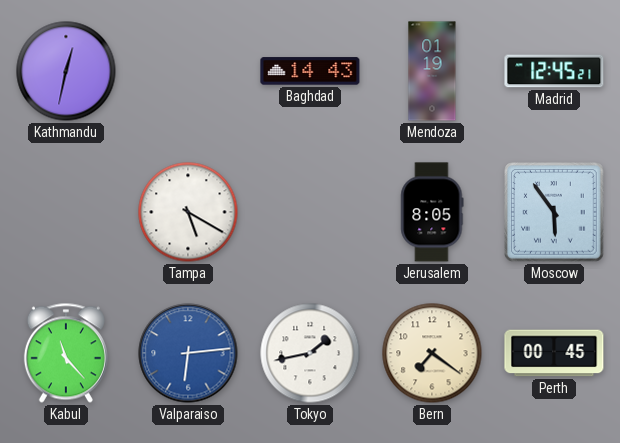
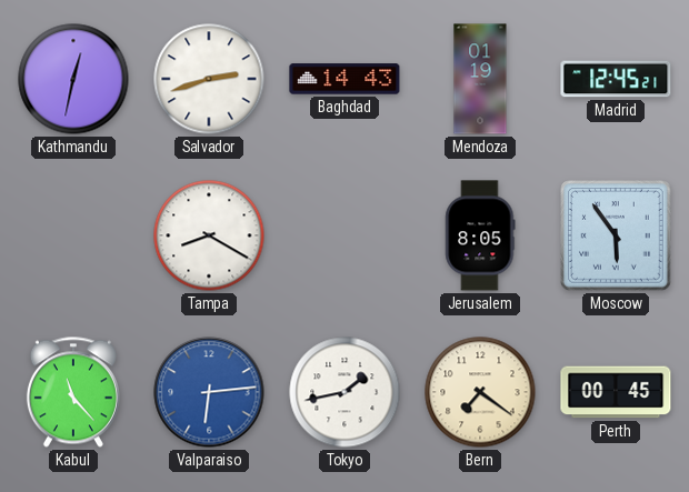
Salvador: none -> 2:42 (209, 79)
Tampa: 5:20 -> 8:20 (209, 235)
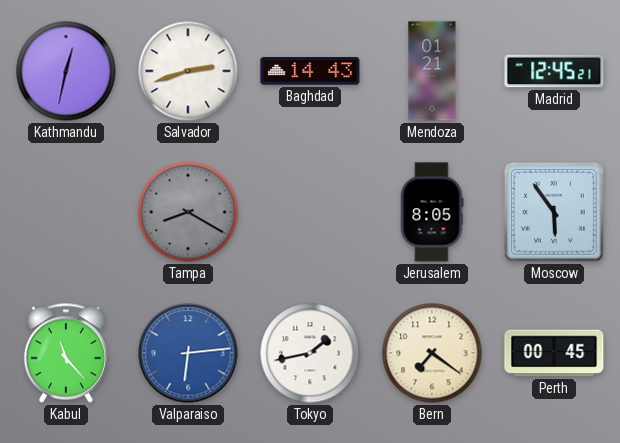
Mendoza: 01:19 -> 01:21 (432, 71)
Tampa dial: white -> grey (188, 212)
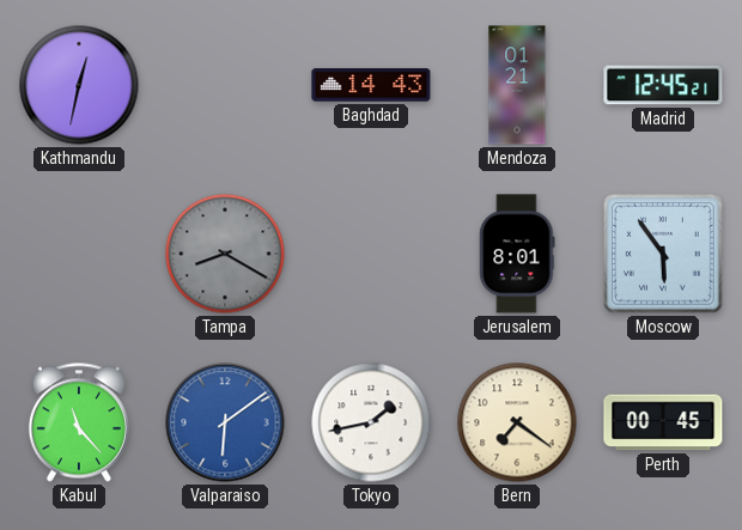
Salvador: 2:42 -> none (188, 71)
Jerusalem: 8:05 -> 8:01 (517, 254)
Valparaiso: 6:14 -> 6:09 (225, 422)
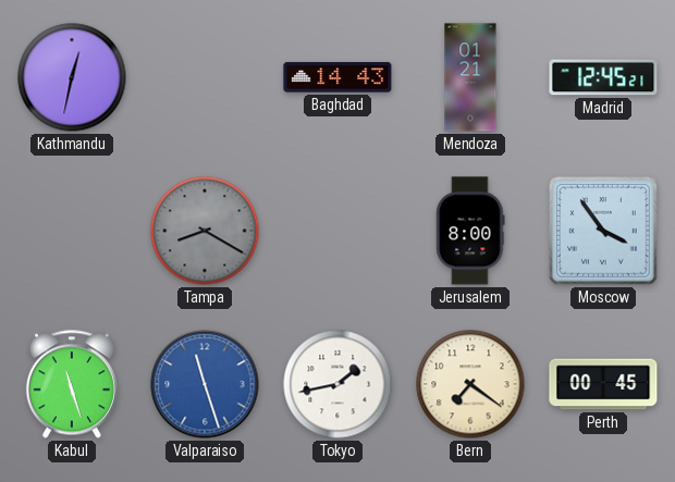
Jerusalem: 8:01 -> 8:00 (470, 231)
Moscow: 5:54 -> 3:54 (603, 231)
Kabul: 11:23 -> 11:27 (72, 384)
Valparaiso: 6:09 -> 11:27 (205, 384)
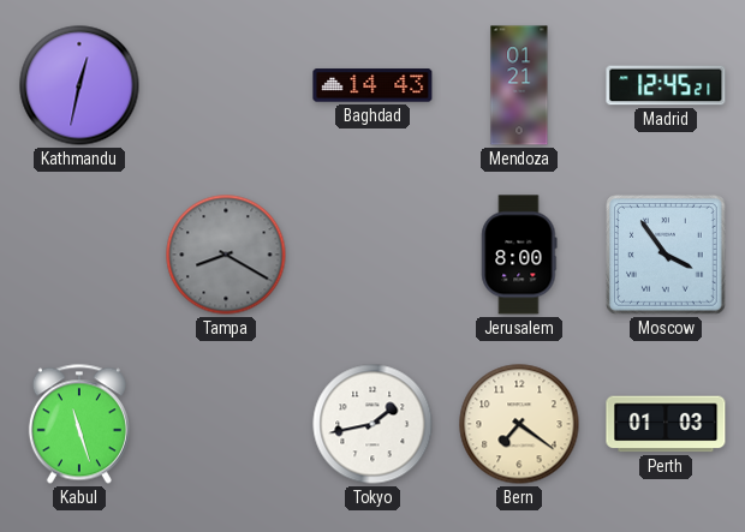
Valparaiso: 11:27 -> none (205, 384)
Perth: 00:45 -> 01:03 (666, 424)
